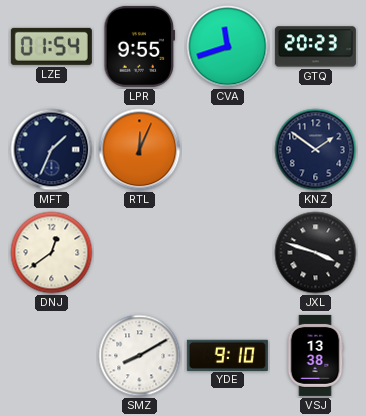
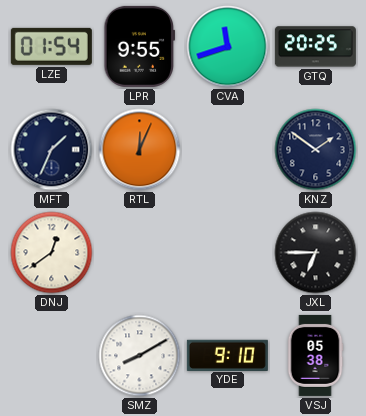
GTQ: 20:23 -> 20:25 (315, 47)
JXL: 3:48 -> 6:45 (316, 253)
VSJ: 13:38 -> 05:38 (315, 355)
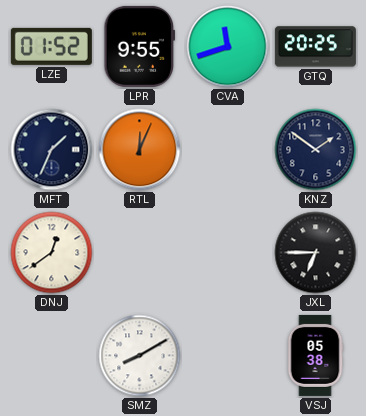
LZE: 01:54 -> 01:52 (51, 46)
YDE: 9:10 -> none (227, 355)
